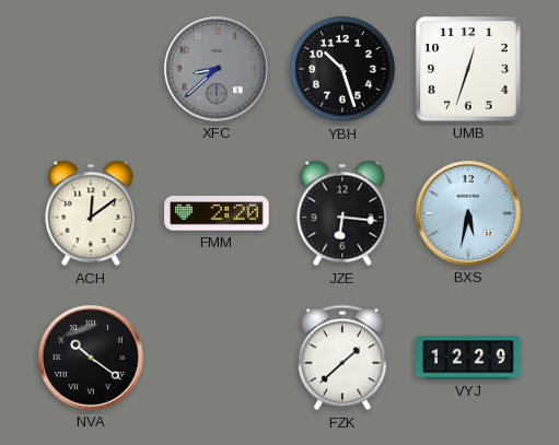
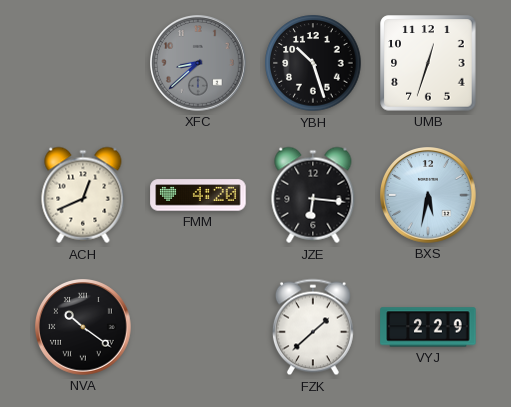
ACH: 12:09 -> 12:41 (83, 195)
FMM: 2:20 -> 4:20 (198, 195)
VYJ: 12:29 -> 2:29 (428, 327)
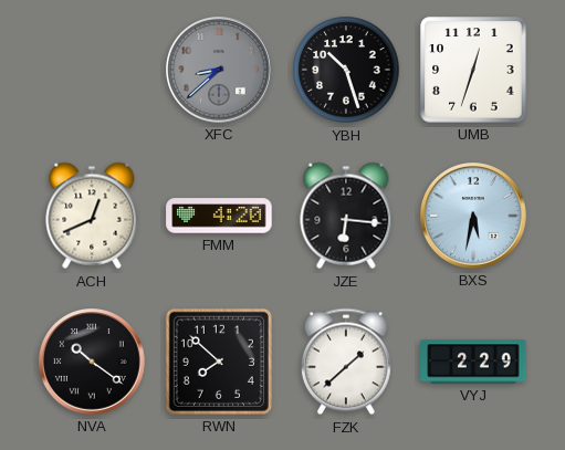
RWN: none -> 7:52 (219, 362)
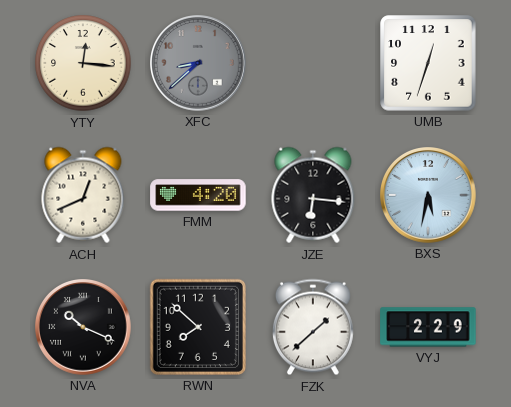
YTY: none -> 12:16 (83, 63)
YBH: 10:27 -> none (346, 70)
NVA: 10:21 -> 10:19 (83, 327)
